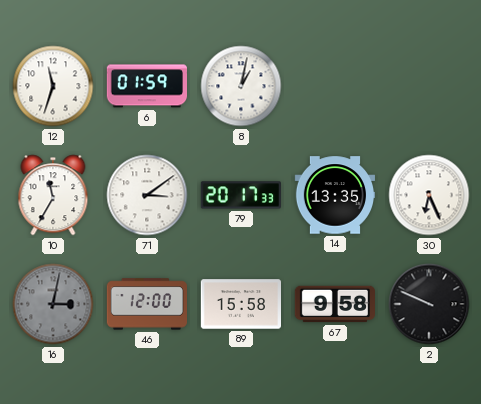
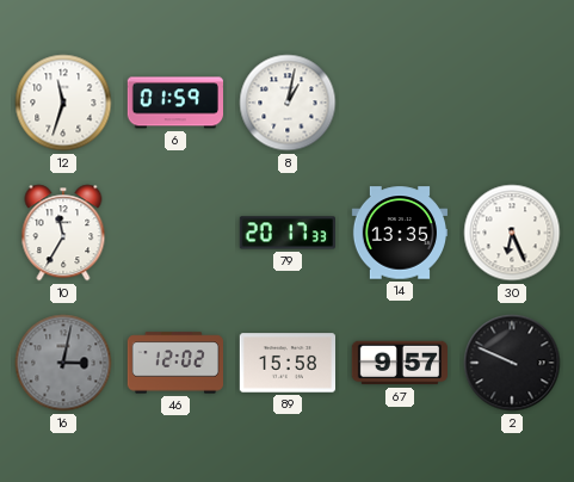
71: 3:09 -> none (147, 195)
46: 12:00 -> 12:02 (174, 363)
67: 9:58 -> 9:57 (399, 363)
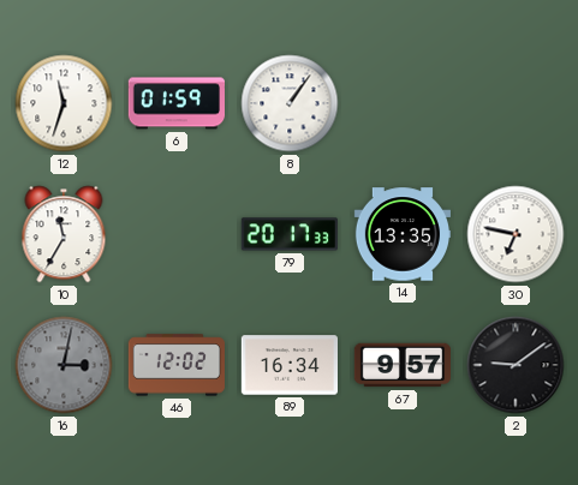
8: 1:02 -> 1:06 (290, 103)
30: 6:26 -> 6:47 (516, 234)
89: 15:58 -> 16:34 (288, 365)
2: 9:49 -> 9:09 (516, 365)
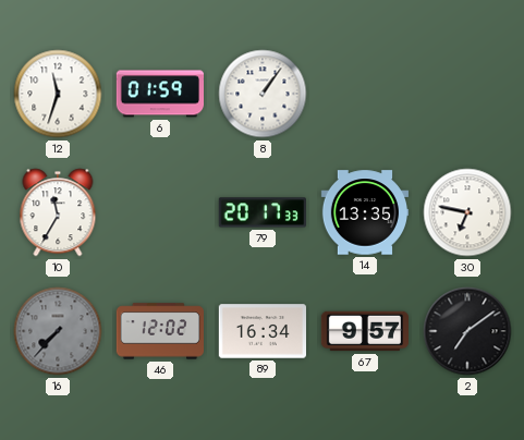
16: 3:02 -> 7:37 (58, 331)
2: 9:09 -> 7:09 (467, 331)
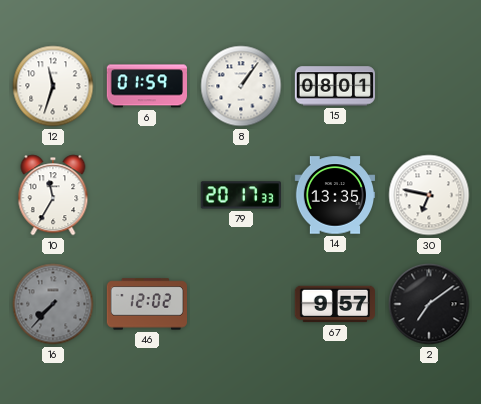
15: none -> 08:01 (334, 86)
89: 16:34 -> none (261, 331)
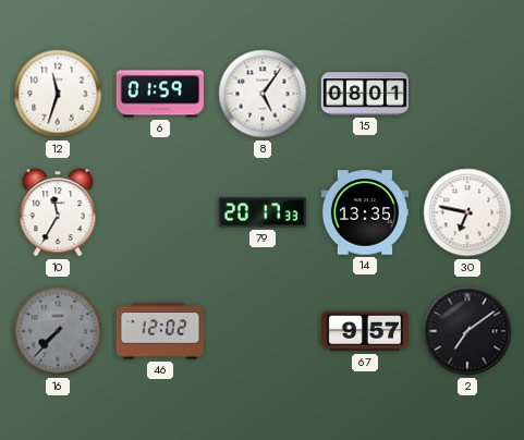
8: 1:06 -> 5:06 (263, 94)
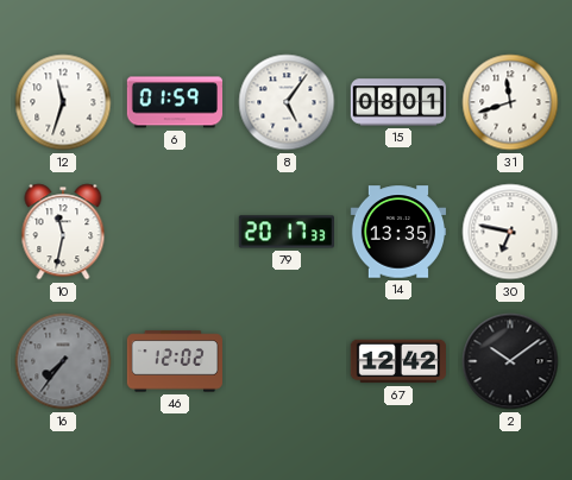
31: none -> 11:42 (510, 102)
10: 11:35 -> 11:32 (63, 232)
16: 7:37 -> 7:36 (63, 361)
67: 9:57 -> 12:42 (397, 361)
2: 7:09 -> 10:09 (510, 361)
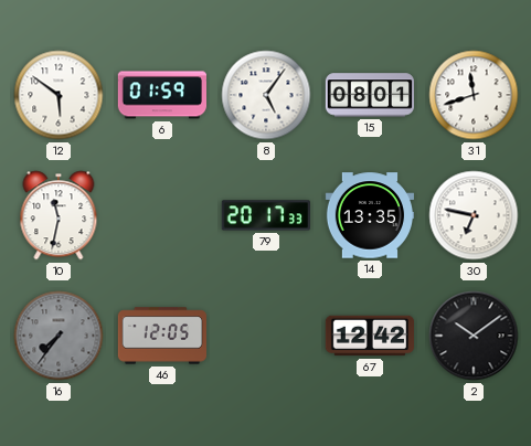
12: 11:33 -> 5:51 (59, 95)
46: 12:02 -> 12:05 (161, 336)
